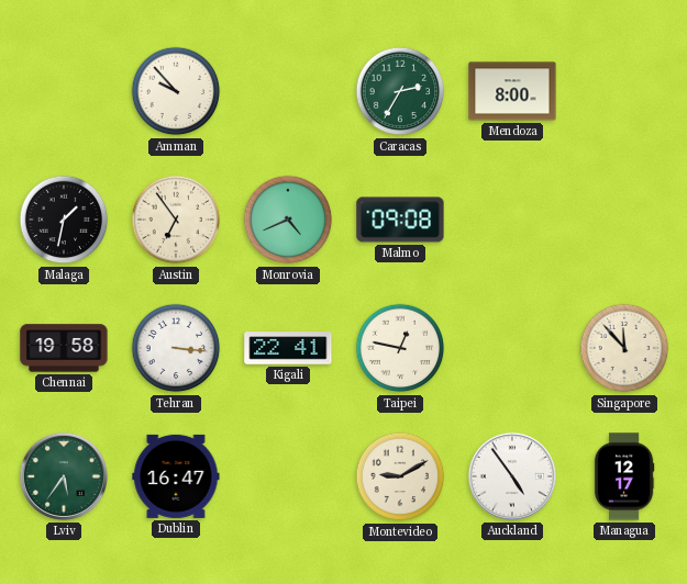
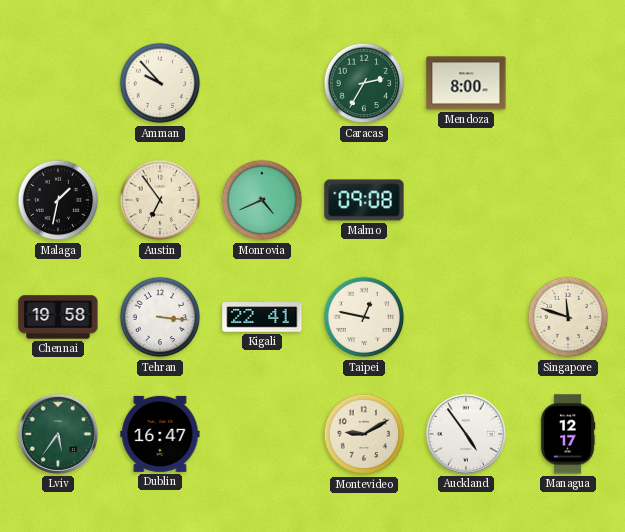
Singapore: 11:53 -> 11:48 (568, 317)
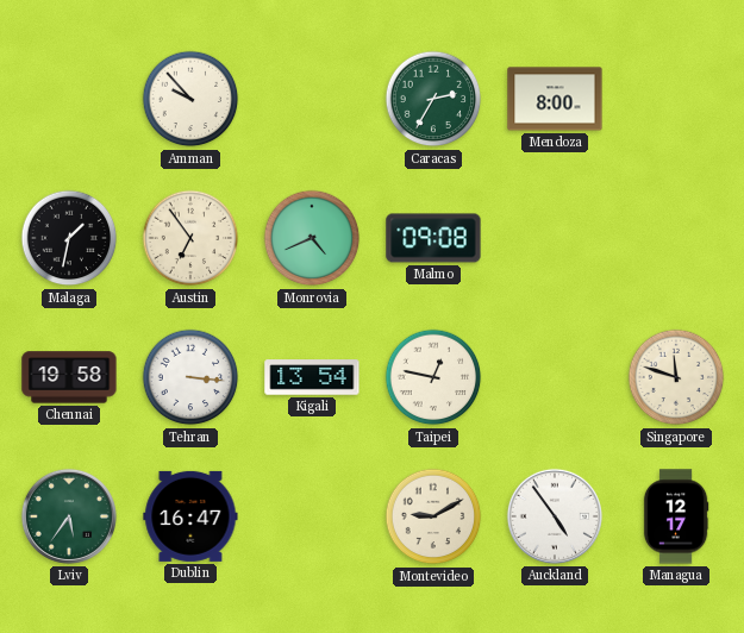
Kigali: 22:41 -> 13:54 (312, 377)
